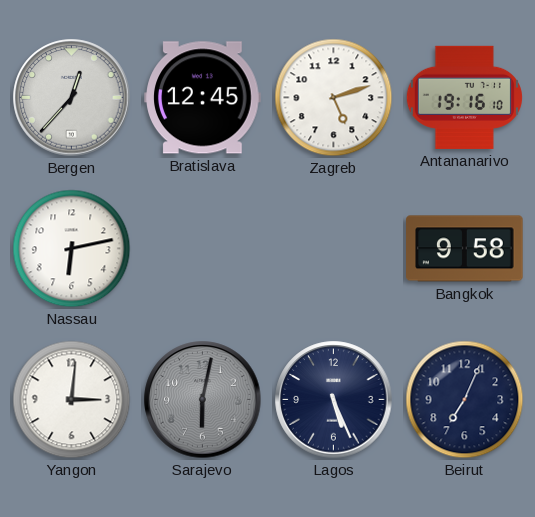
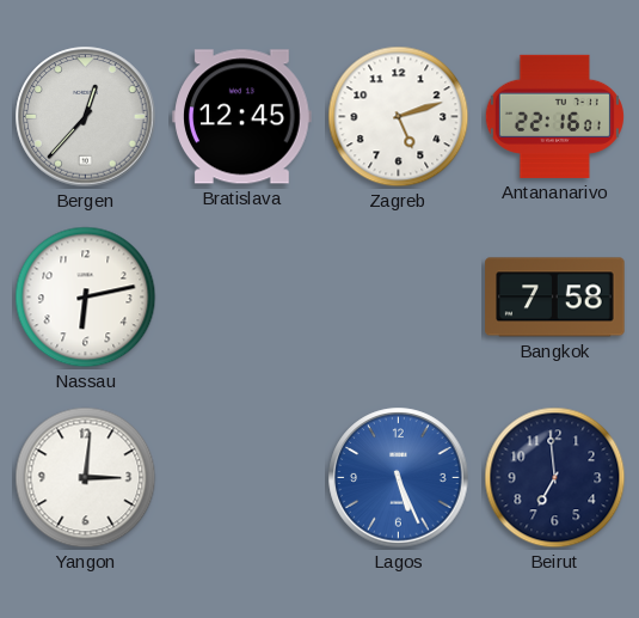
Antananarivo: 19:16 -> 22:16 (554, 116)
Bangkok: 9:58 -> 7:58 (555, 298)
Sarajevo: 6:02 -> none (203, 400)
Lagos dial: navy -> blue (399, 478)
Beirut: 7:04 -> 6:59 (555, 478)
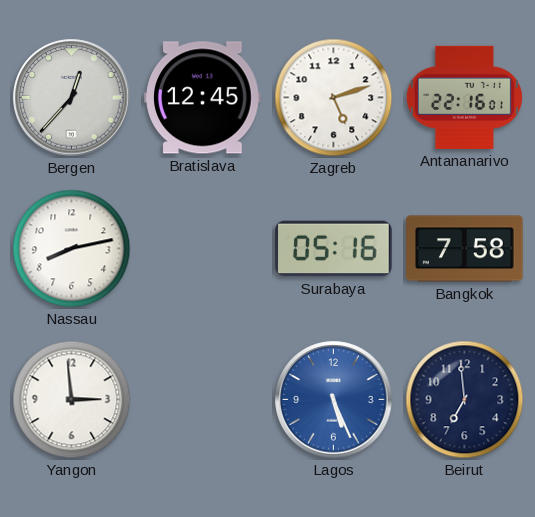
Nassau: 6:13 -> 8:13 (72, 249)
Surabaya: none -> 05:16 (334, 249)
Yangon: 3:01 -> 2:59 (72, 400)
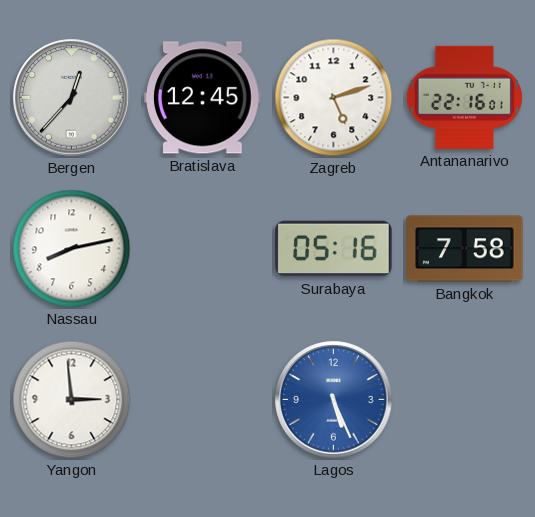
Beirut: 6:59 -> none (465, 400)
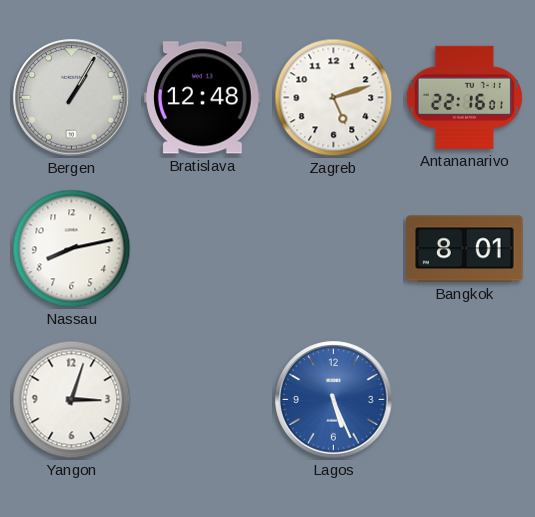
Bergen: 12:37 -> 1:05 (72, 98)
Bratislava: 12:45 -> 12:48 (203, 98)
Surabaya: 05:16 -> none (334, 249)
Bangkok: 7:58 -> 8:01 (465, 249)
Yangon: 2:59 -> 3:03 (72, 400)
